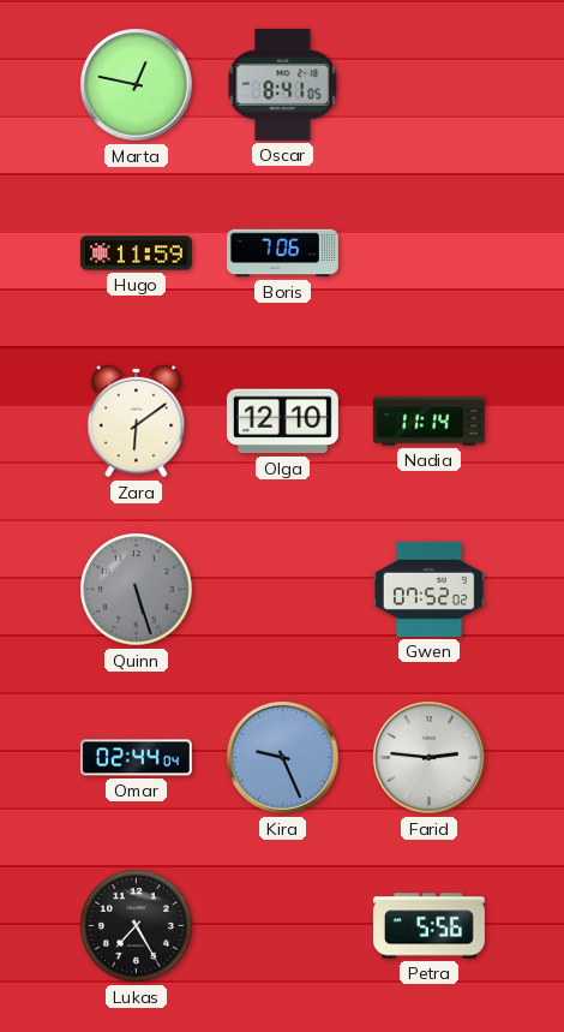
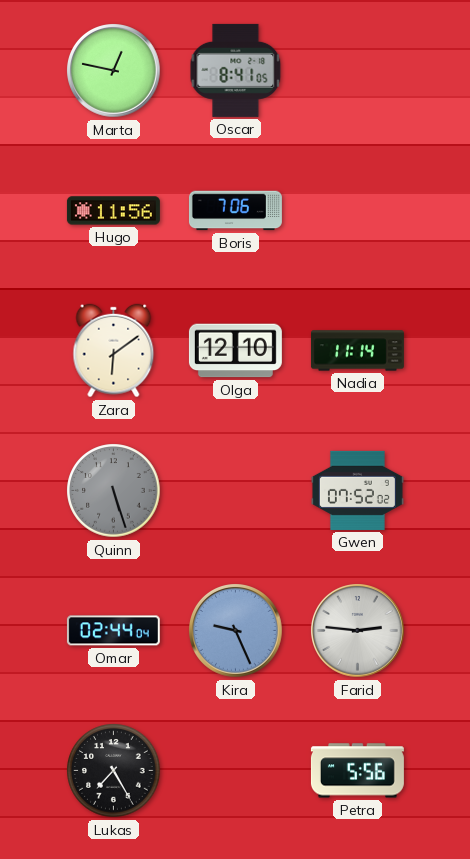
Hugo: 11:59 -> 11:56 (113, 211)
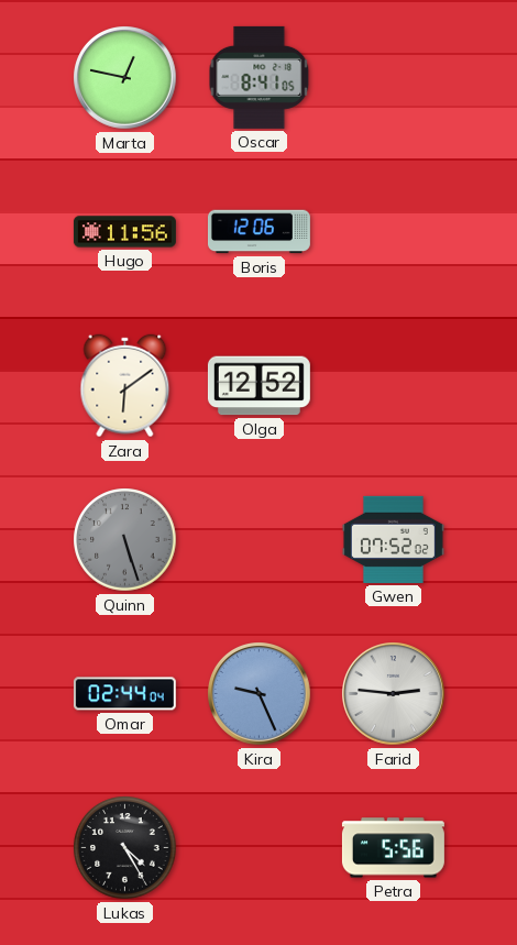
Boris: 7:06 -> 12:06 (258, 232)
Olga: 12:10 -> 12:52 (258, 386)
Nadia: 11:14 -> none (357, 351)
Lukas: 7:25 -> 4:25 (125, 848)
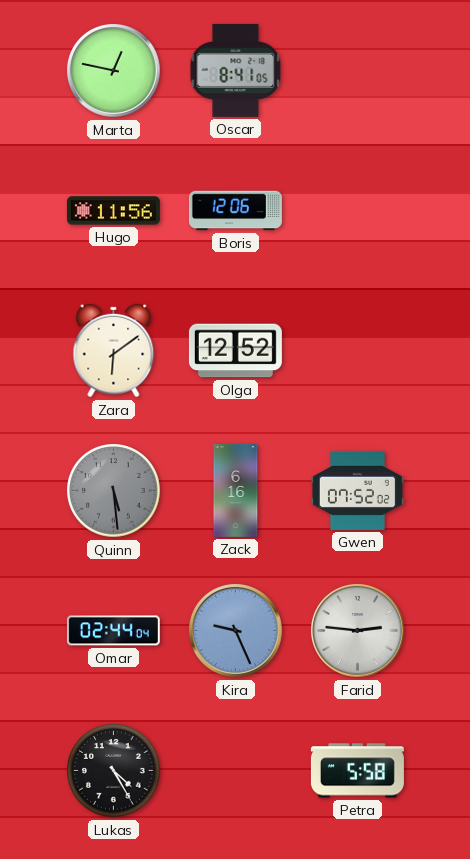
Quinn: 5:27 -> 5:29 (114, 491)
Zack: none -> 6:16 (236, 490)
Petra: 5:56 -> 5:58 (357, 771)
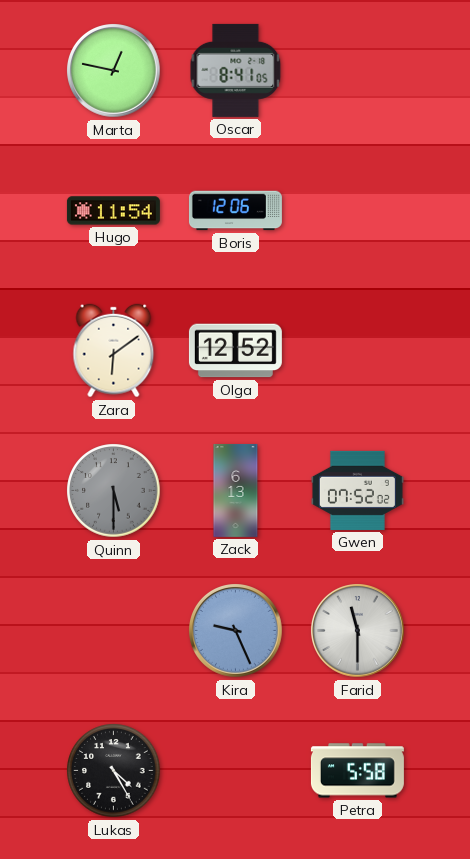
Hugo: 11:56 -> 11:54 (113, 211)
Quinn: 5:29 -> 5:30 (114, 491)
Zack: 6:16 -> 6:13 (236, 490)
Omar: 02:44 -> none (113, 631)
Farid: 2:46 -> 11:30 (358, 631)
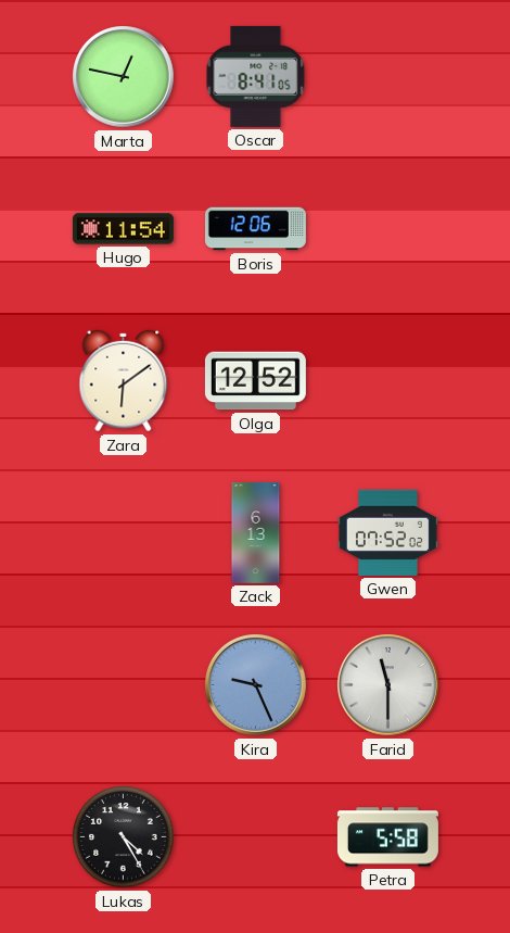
Quinn: 5:30 -> none (114, 491)
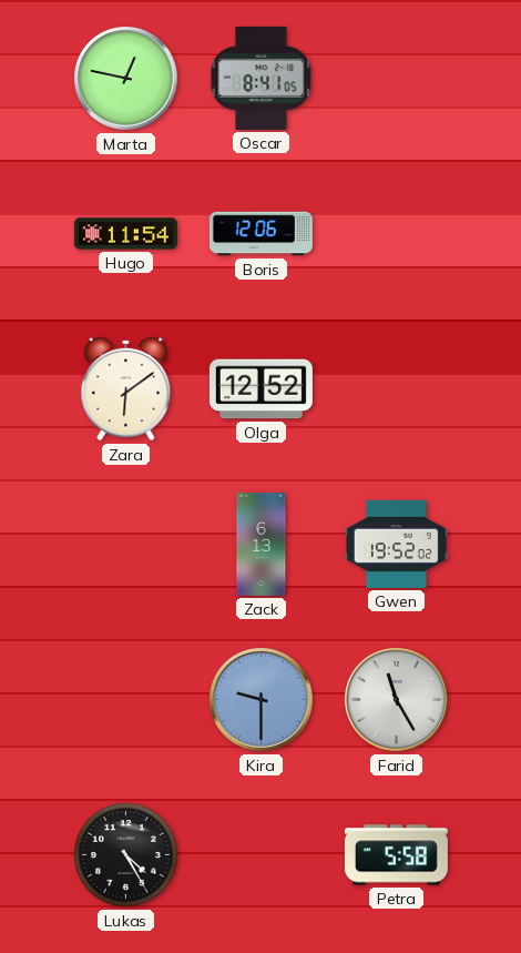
Gwen: 07:52 -> 19:52 (396, 544)
Kira: 9:26 -> 9:30 (262, 700)
Farid: 11:30 -> 11:25 (397, 700)
